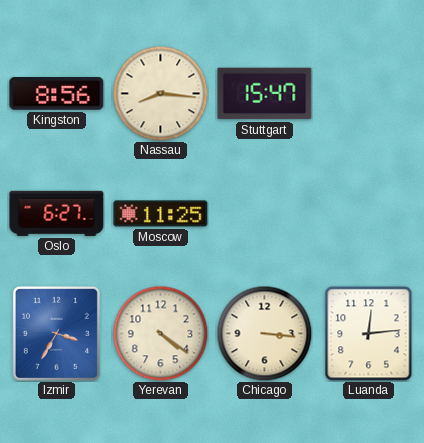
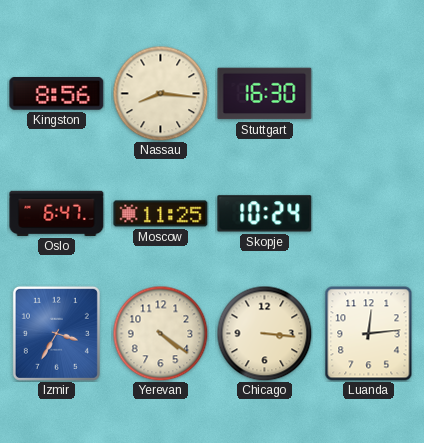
Stuttgart: 15:47 -> 16:30 (265, 94)
Oslo: 6:27 -> 6:47 (57, 213)
Skopje: none -> 10:24 (265, 214)
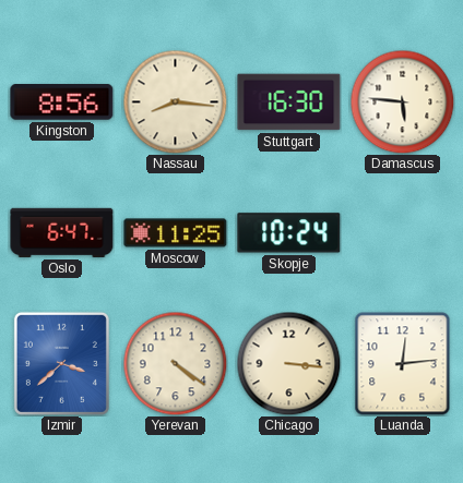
Damascus: none -> 5:46 (402, 101)
Izmir: 3:35 -> 3:38 (61, 363)
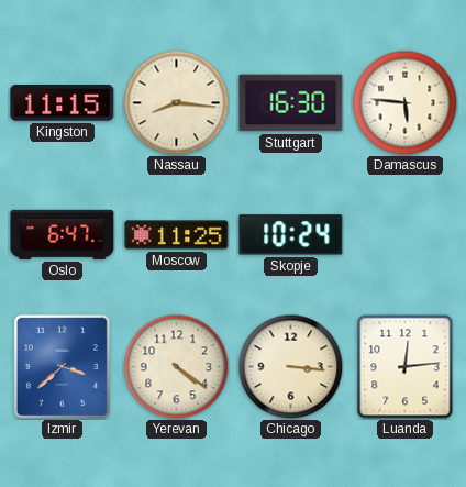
Kingston: 8:56 -> 11:15 (63, 103)
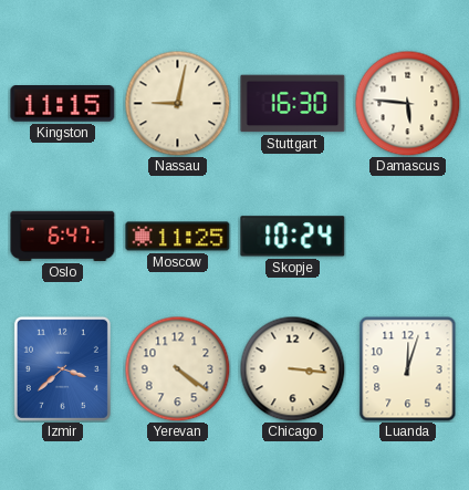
Nassau: 8:16 -> 9:02 (177, 103)
Luanda: 12:14 -> 12:03 (408, 369)
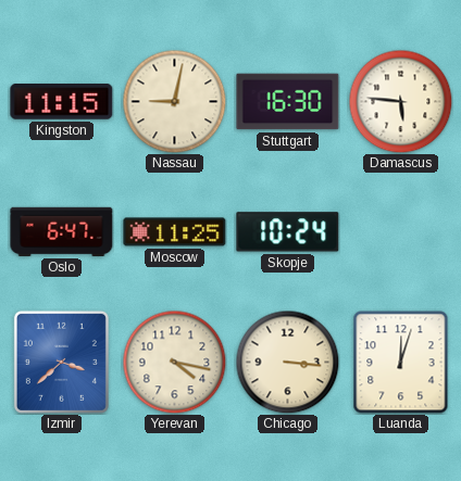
Yerevan: 4:21 -> 4:17 (174, 362)
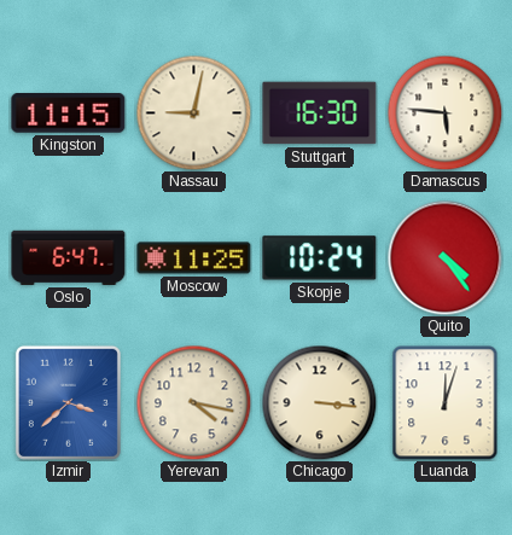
Quito: none -> 4:24 (444, 257)
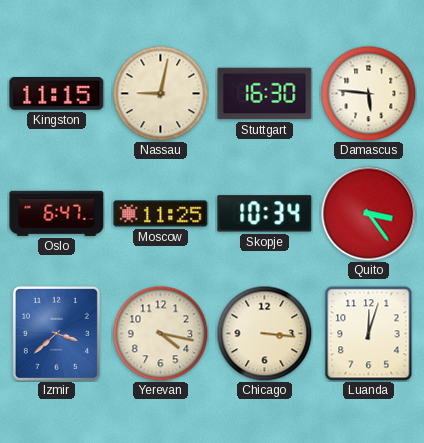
Skopje: 10:24 -> 10:34 (265, 214)
Quito: 4:24 -> 3:24 (368, 213)
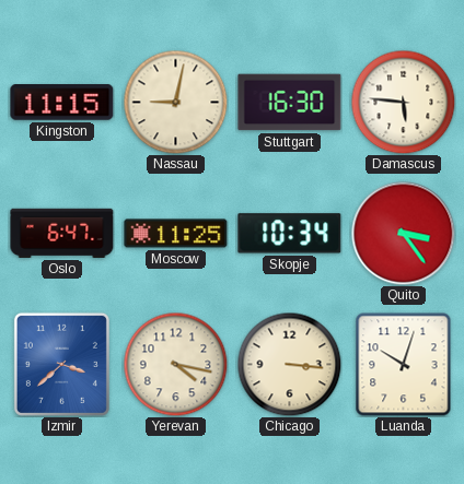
Luanda: 12:03 -> 10:03 (404, 365)
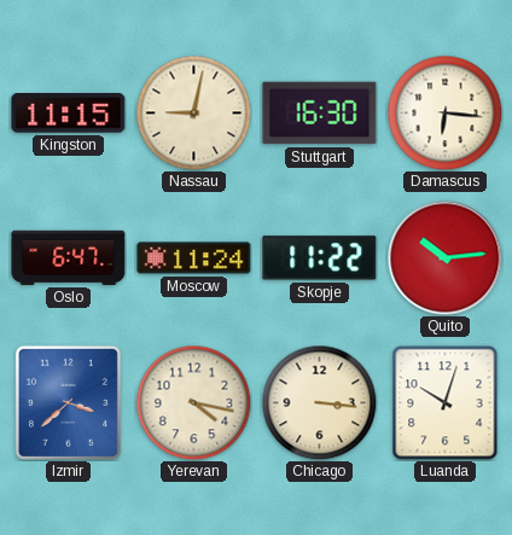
Damascus: 5:46 -> 6:16 (444, 112)
Moscow: 11:25 -> 11:24 (194, 258)
Skopje: 10:34 -> 11:22 (320, 258)
Quito: 3:24 -> 10:14 (444, 257)
